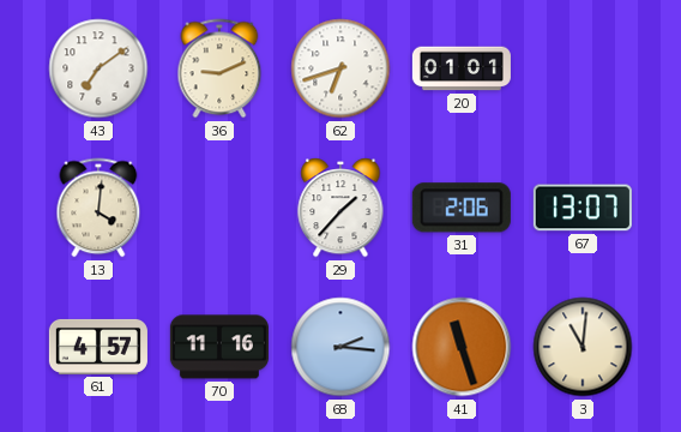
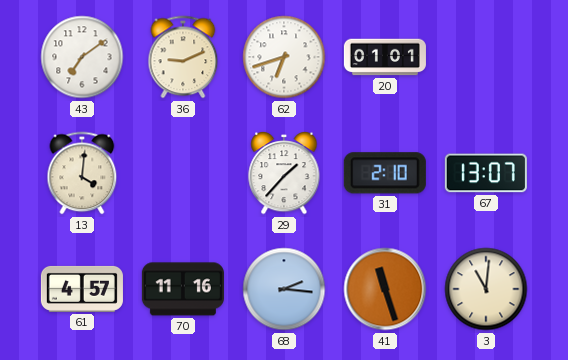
31: 2:06 -> 2:10 (385, 173)
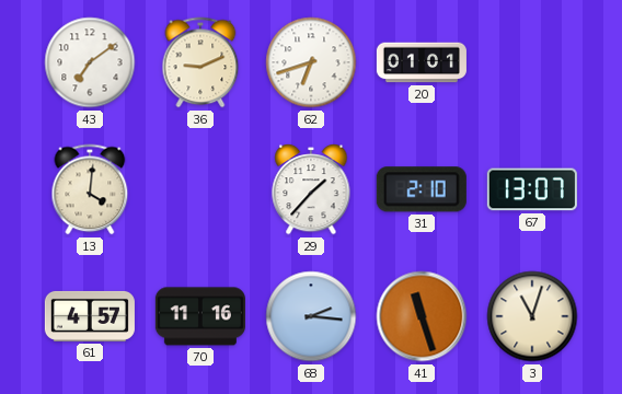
3: 11:01 -> 11:03 (532, 316)
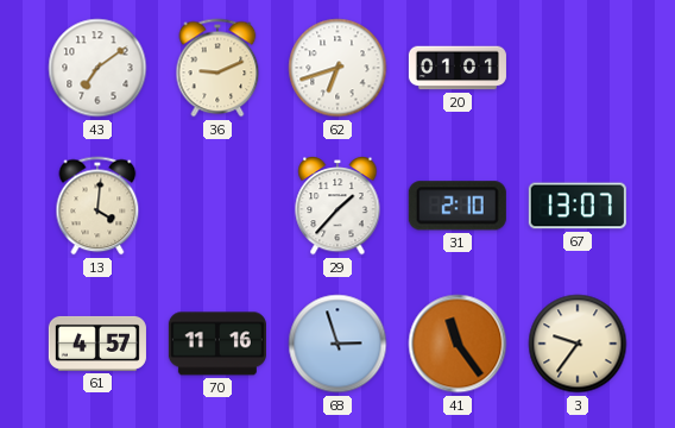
68: 2:16 -> 2:57 (337, 344)
41: 11:27 -> 11:24 (458, 344)
3: 11:03 -> 9:36 (578, 344)
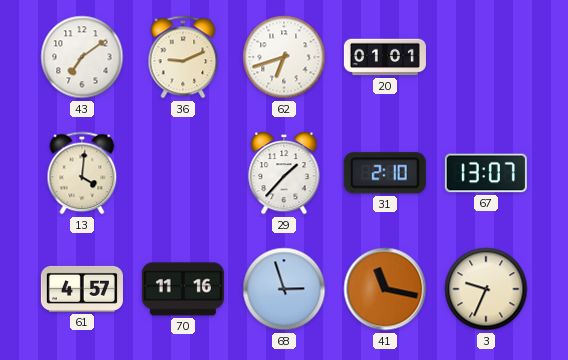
41: 11:24 -> 11:17 (385, 289)
3: 9:36 -> 9:34 (486, 289)
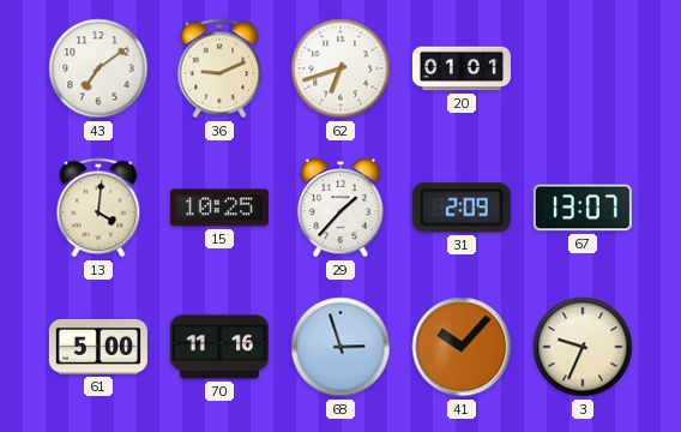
15: none -> 10:25 (219, 208)
31: 2:10 -> 2:09 (462, 208)
61: 4:57 -> 5:00 (98, 347)
41: 11:17 -> 10:07 (462, 347)
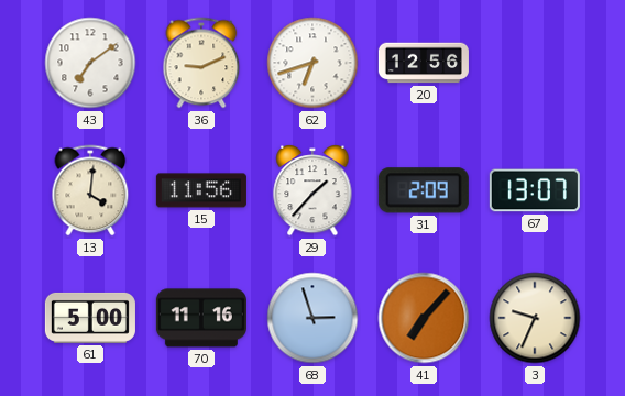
20: 01:01 -> 12:56 (424, 63)
15: 10:25 -> 11:56 (201, 190)
41: 10:07 -> 7:07 (424, 318)
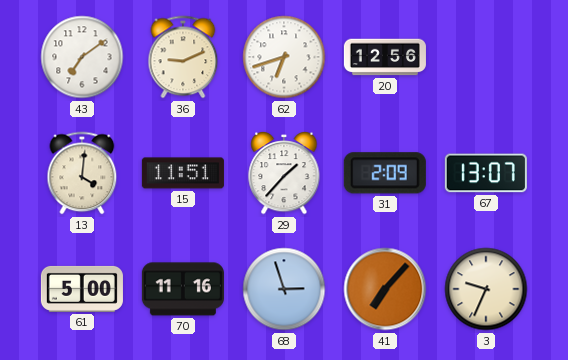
15: 11:56 -> 11:51 (183, 173)
